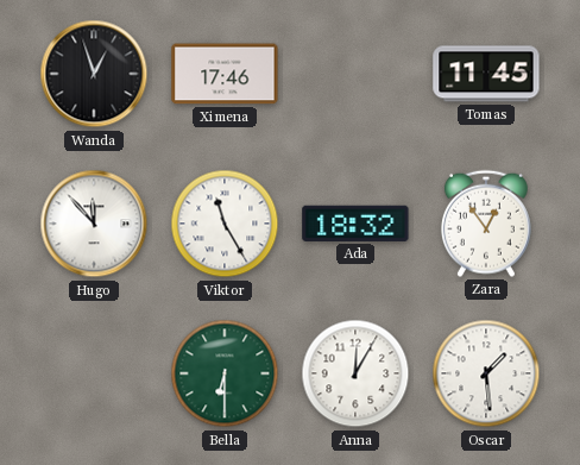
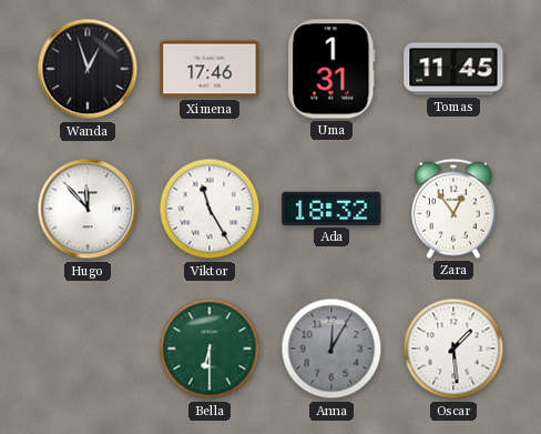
Uma: none -> 1:31 (331, 69)
Anna dial: white -> grey (331, 349)
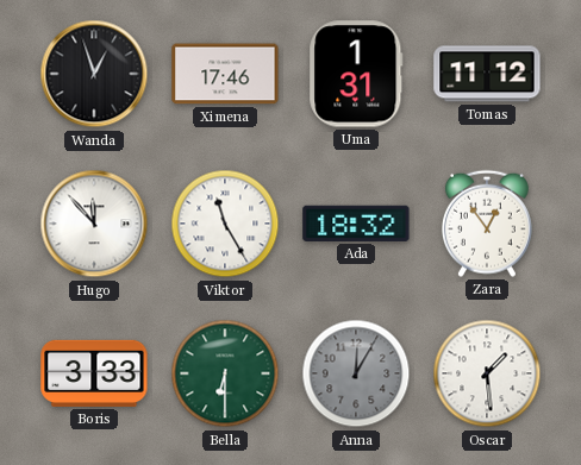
Tomas: 11:45 -> 11:12 (487, 74)
Boris: none -> 3:33 (94, 373)
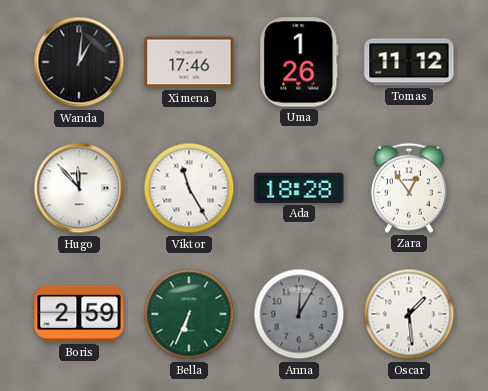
Wanda: 12:57 -> 1:01 (79, 62)
Uma: 1:31 -> 1:26 (299, 62)
Ada: 18:32 -> 18:28 (299, 188)
Boris: 3:33 -> 2:59 (79, 314)
Bella: 6:30 -> 6:34 (189, 314)
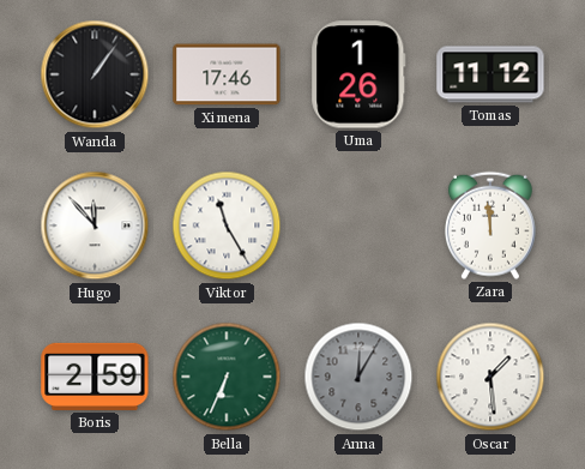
Wanda: 1:01 -> 1:06 (95, 74)
Ada: 18:28 -> none (299, 188)
Zara: 12:54 -> 11:59 (490, 226)
